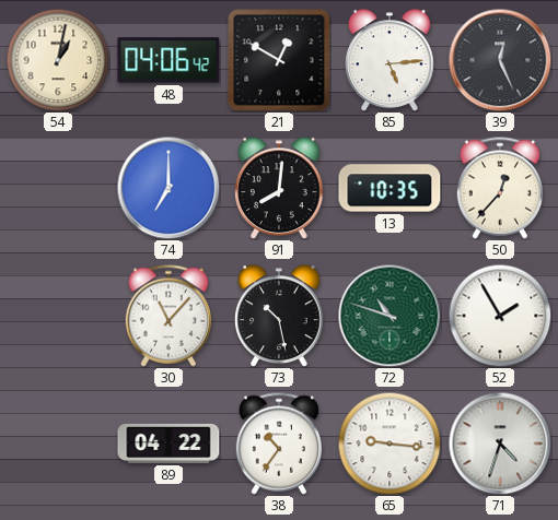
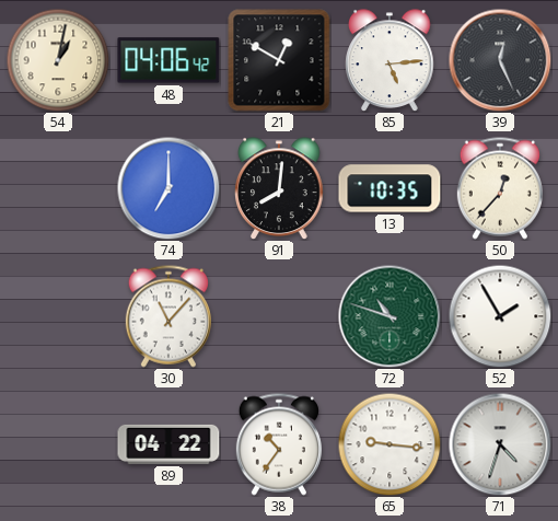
73: 10:28 -> none (279, 316)
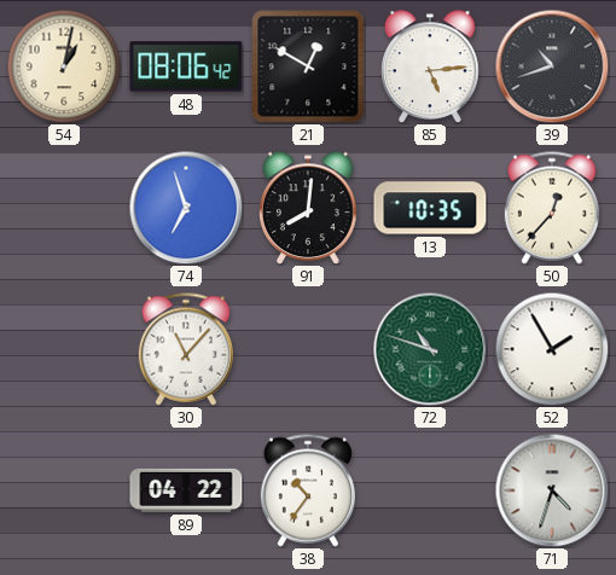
48: 04:06 -> 08:06 (186, 66)
39: 12:26 -> 10:42 (552, 66)
74: 7:00 -> 6:57 (186, 208)
65: 9:16 -> none (390, 444)
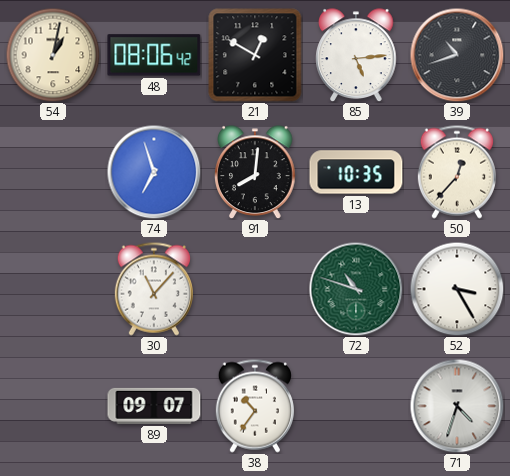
52: 1:55 -> 3:25 (457, 289)
89: 04:22 -> 09:07 (154, 406)
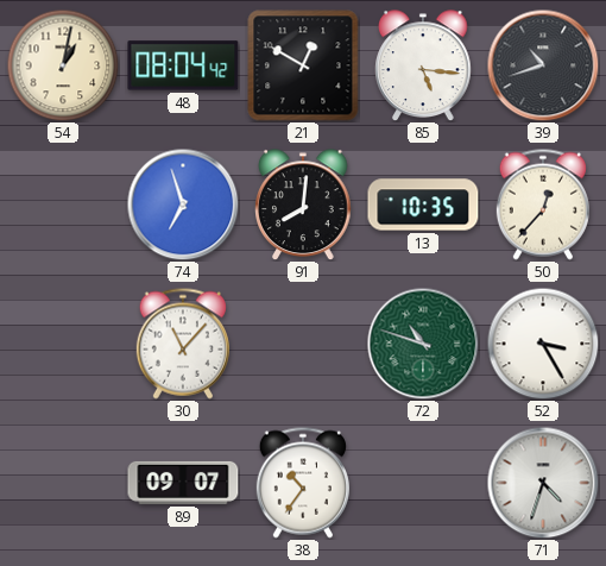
48: 08:06 -> 08:04 (183, 65)
85: 5:14 -> 5:16 (423, 65)
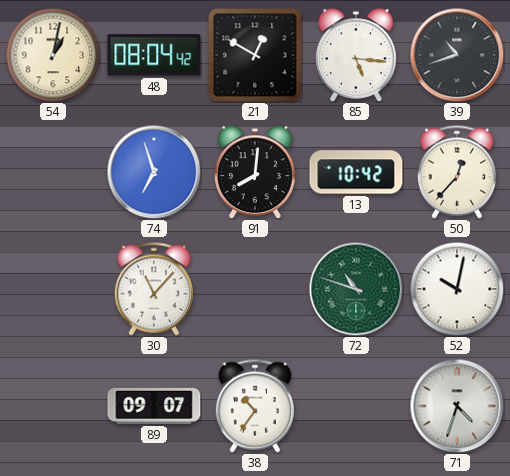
13: 10:35 -> 10:42 (356, 172)
52: 3:25 -> 10:02 (457, 289)
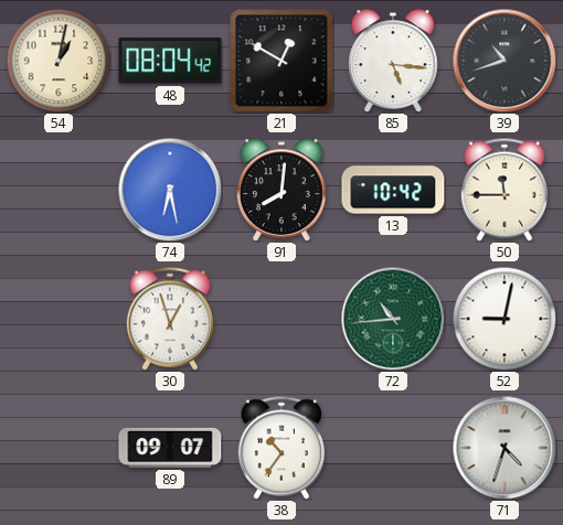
74: 6:57 -> 6:28 (170, 190)
50: 12:37 -> 11:45 (504, 190)
30: 11:07 -> 12:57 (170, 319)
72: 10:48 -> 10:44 (393, 319)
52: 10:02 -> 9:02 (504, 319)
